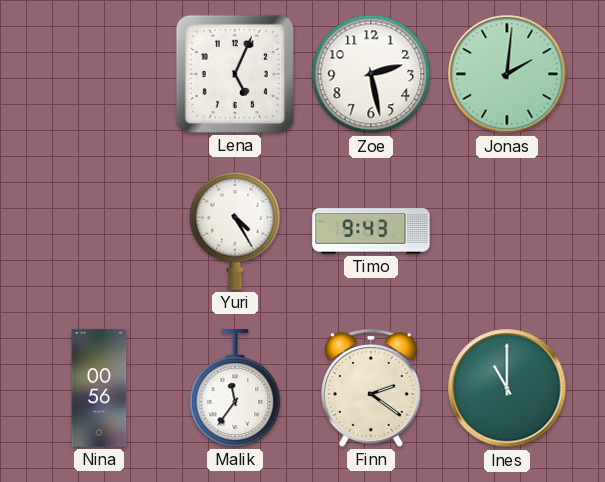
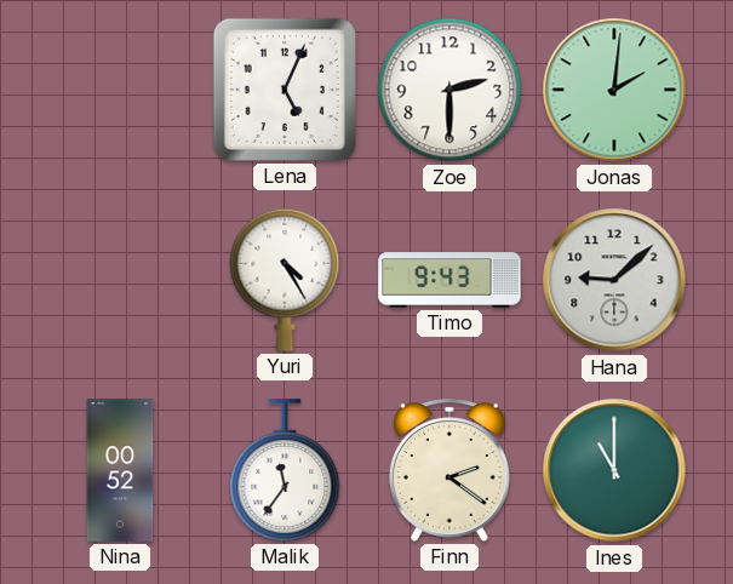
Zoe: 2:28 -> 2:30 (449, 90)
Hana: none -> 9:08 (614, 280)
Nina: 00:56 -> 00:52 (120, 470)
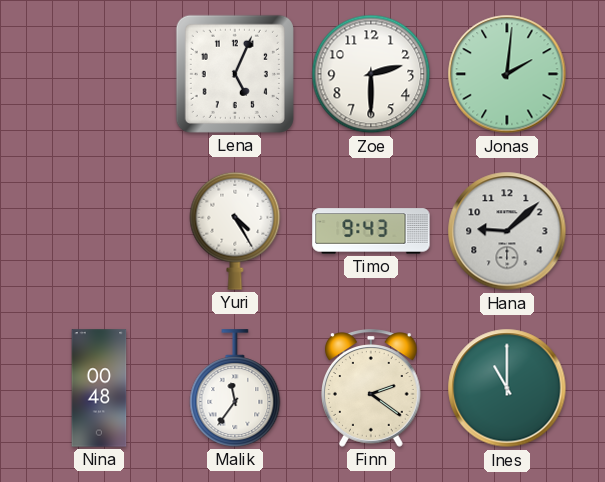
Nina: 00:52 -> 00:48 (99, 388)
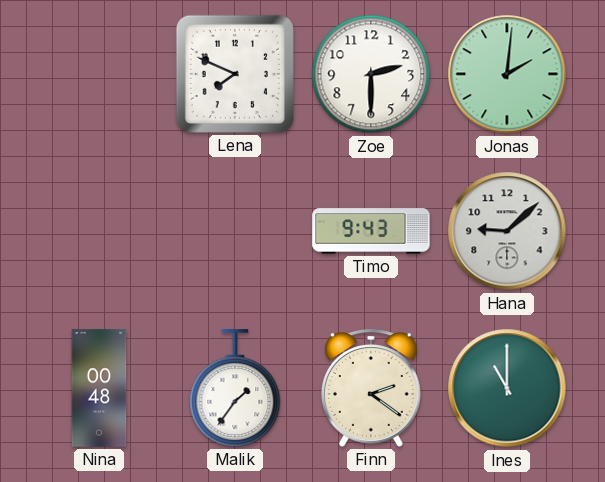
Lena: 5:04 -> 7:49 (235, 74)
Yuri: 4:25 -> none (235, 231)
Malik: 11:36 -> 1:36 (235, 388)
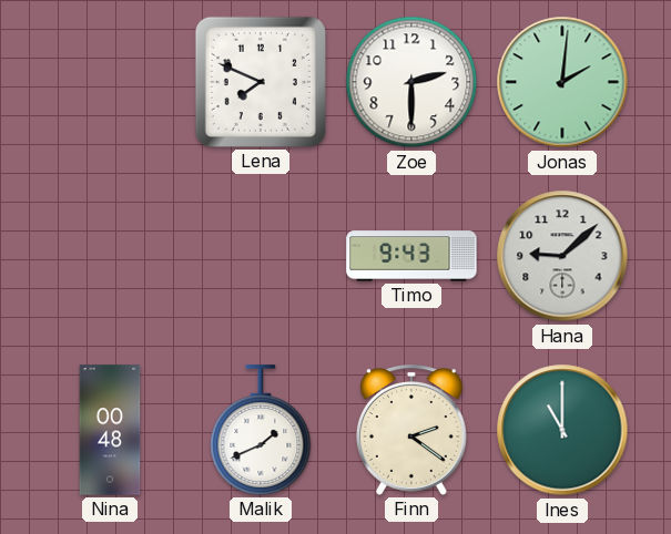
Malik: 1:36 -> 1:41 (261, 430)
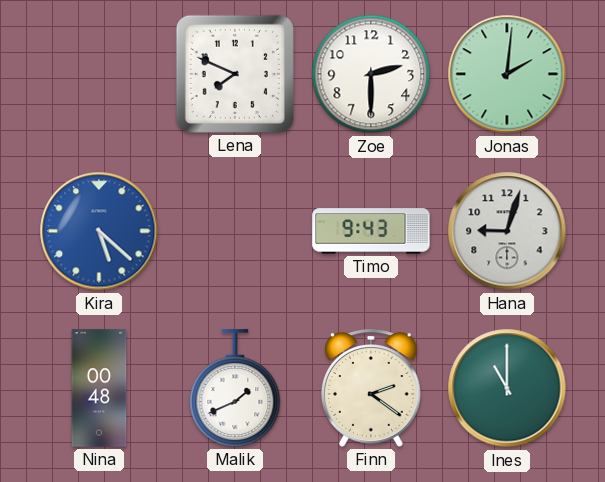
Kira: none -> 5:22 (99, 231)
Hana: 9:08 -> 9:03 (507, 231)
